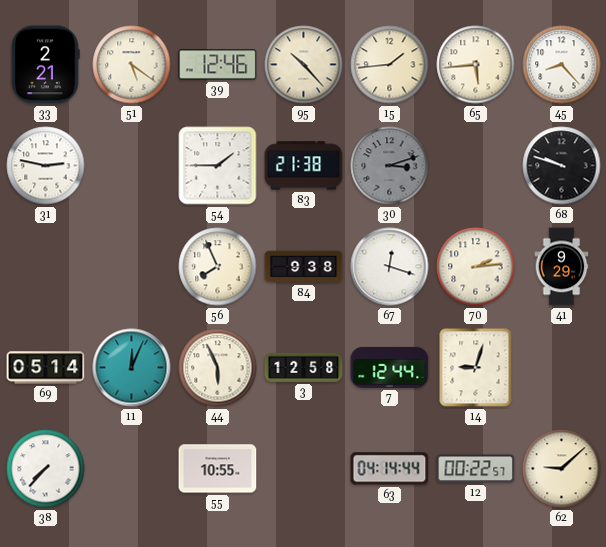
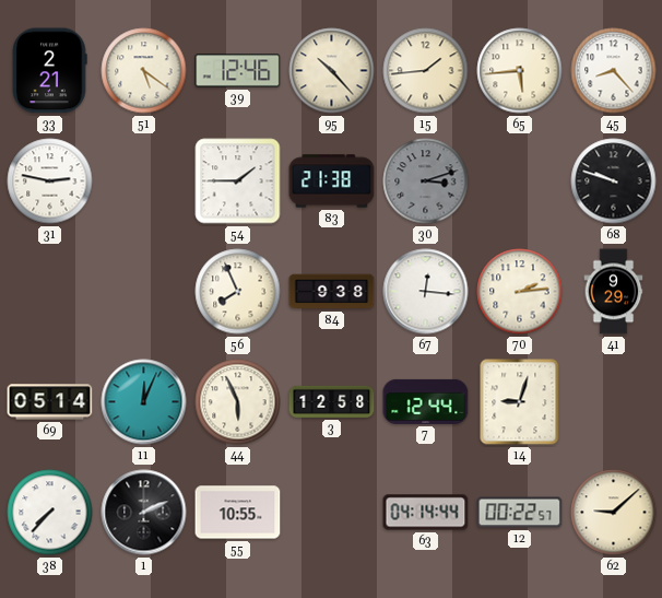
67: 12:18 -> 12:16 (426, 292)
1: none -> 2:11 (144, 513)
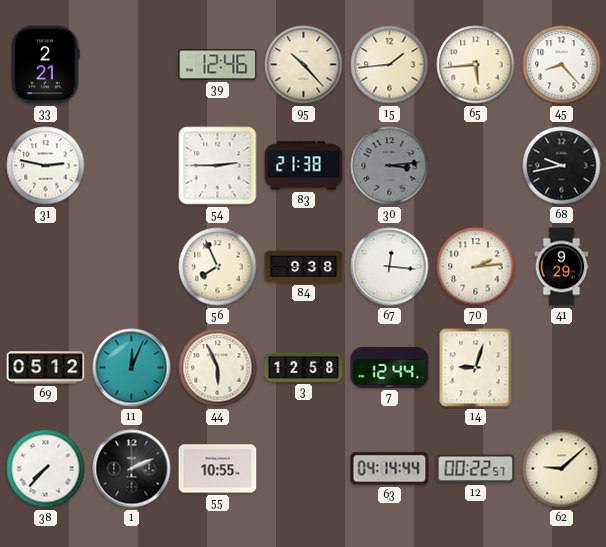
51: 5:21 -> none (144, 71)
54: 1:45 -> 2:45 (218, 166)
30: 3:12 -> 3:14 (390, 166)
68: 9:48 -> 9:43 (562, 166)
69: 05:14 -> 05:12 (46, 368)
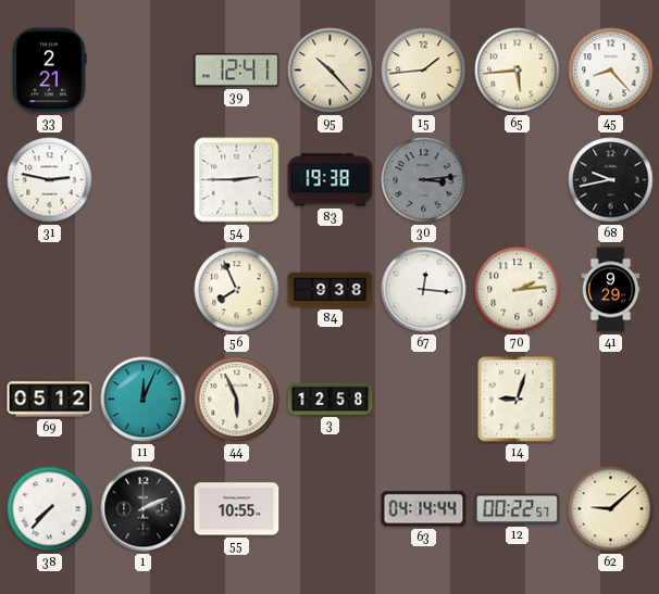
39: 12:46 -> 12:41 (237, 71)
83: 21:38 -> 19:38 (331, 180)
7: 12:44 -> none (390, 367)
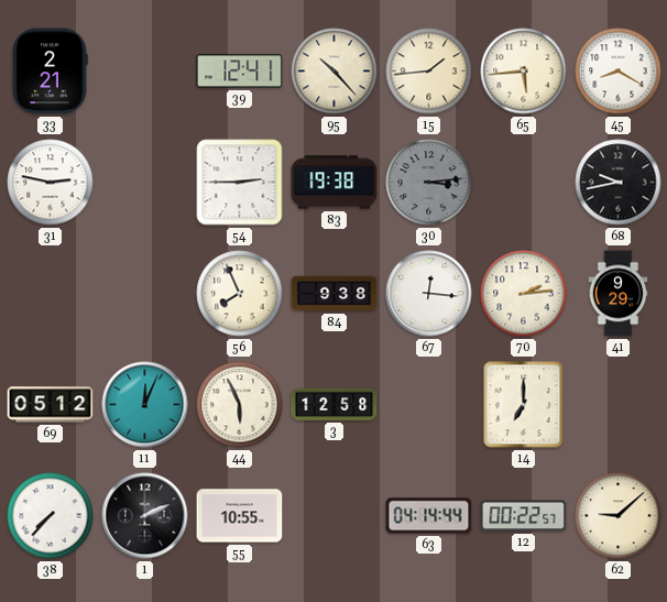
45: 8:23 -> 8:20 (619, 72)
14: 9:03 -> 7:00 (524, 405)
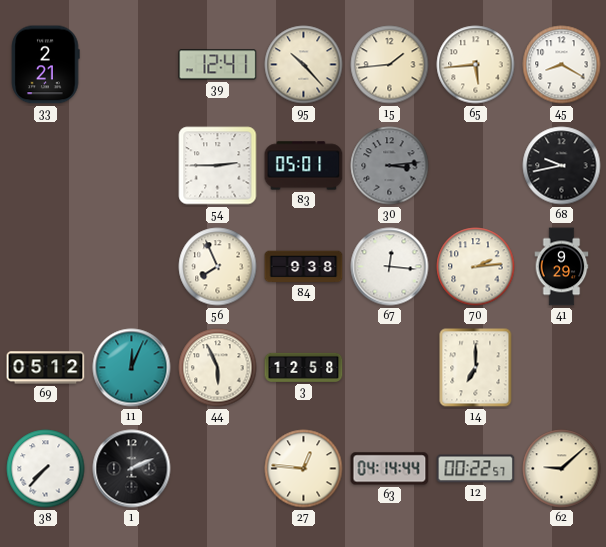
31: 2:47 -> none (51, 183)
83: 19:38 -> 05:01 (304, 166)
55: 10:55 -> none (240, 516)
27: none -> 12:46 (304, 469)
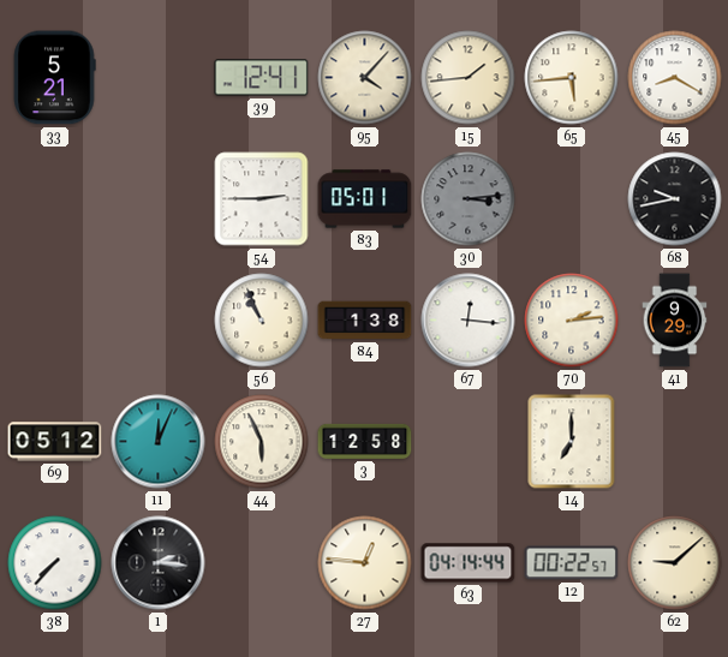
33: 2:21 -> 5:21 (54, 78)
95: 10:23 -> 4:07 (365, 78)
56: 7:56 -> 10:56 (262, 321)
84: 9:38 -> 1:38 (365, 321)
1: 2:11 -> 2:16 (159, 563)
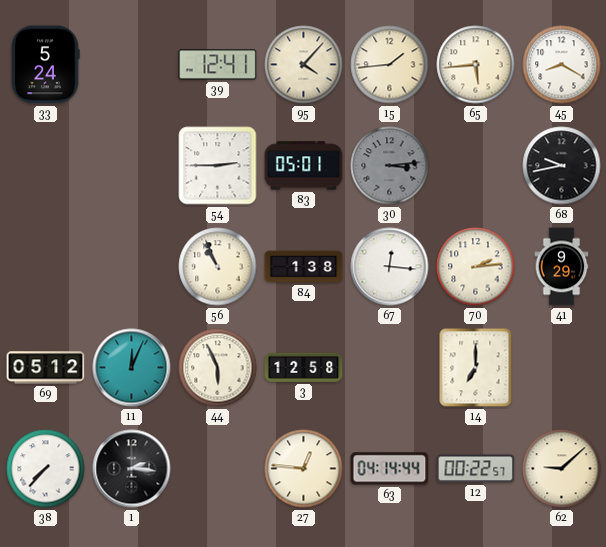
33: 5:21 -> 5:24 (45, 65)
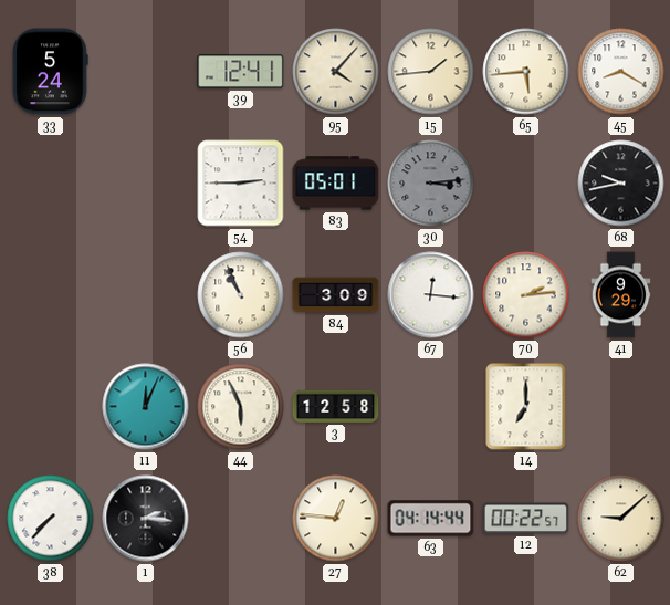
84: 1:38 -> 3:09 (336, 295)
69: 05:12 -> none (46, 368)
